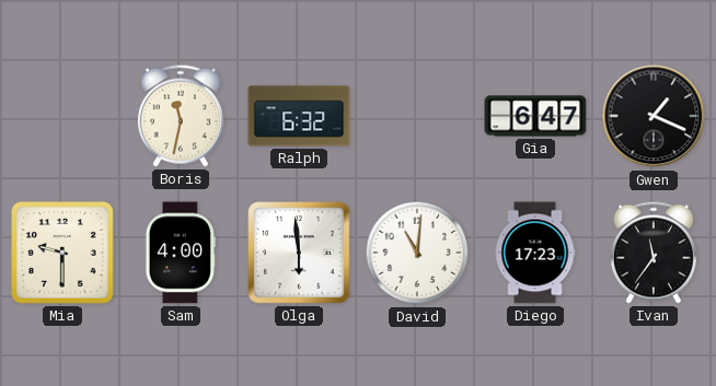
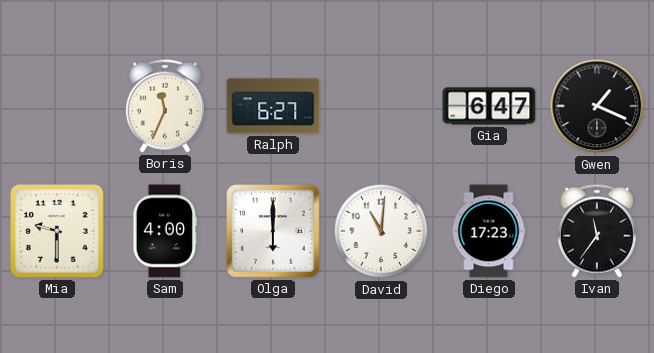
Boris: 11:32 -> 11:34 (165, 106)
Ralph: 6:32 -> 6:27 (273, 106)
Olga: 5:59 -> 6:00 (273, 231)
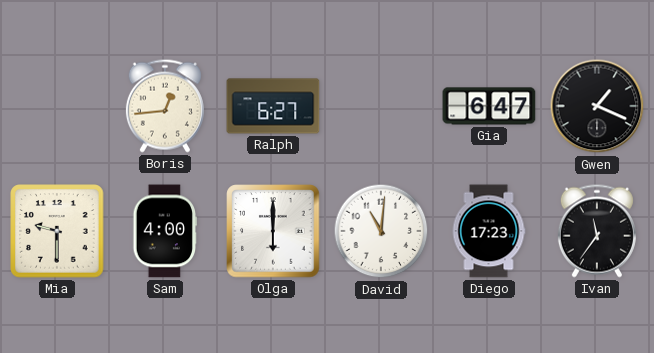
Boris: 11:34 -> 12:44 (165, 106)
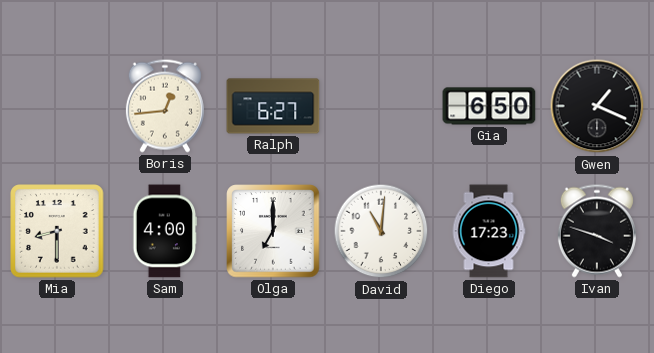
Gia: 6:47 -> 6:50 (489, 106)
Mia: 9:30 -> 8:30 (57, 231)
Olga: 6:00 -> 7:00 (273, 231)
Ivan: 11:36 -> 3:48 (597, 231)
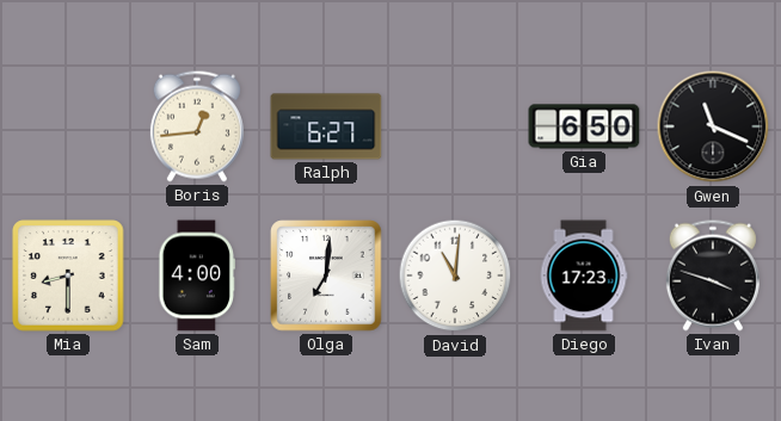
Gwen: 1:19 -> 11:19 (713, 126)
Olga: 7:00 -> 7:01 (326, 275)
